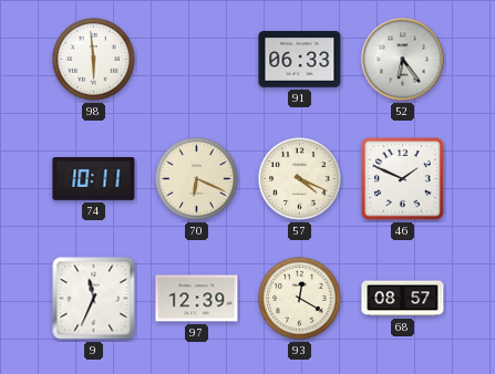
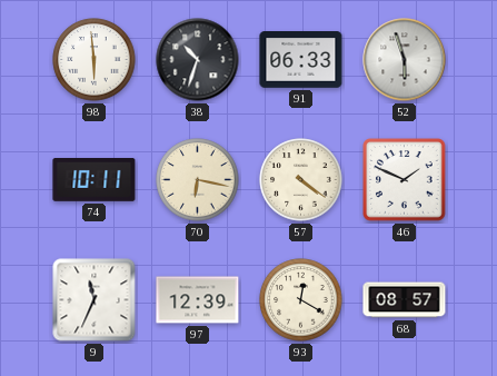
38: none -> 10:33 (198, 60)
52: 6:24 -> 5:57 (405, 60)
70: 6:19 -> 6:17 (198, 180)
57: 4:19 -> 4:21 (301, 180)
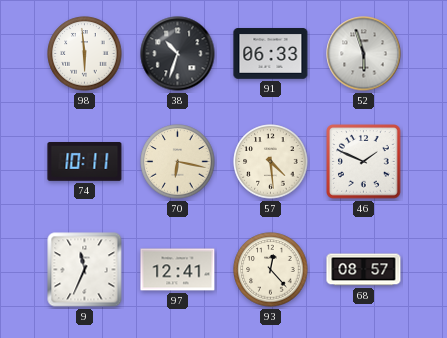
57: 4:21 -> 4:29 (271, 162)
97: 12:39 -> 12:41 (178, 270)
93: 12:20 -> 12:23 (271, 270)
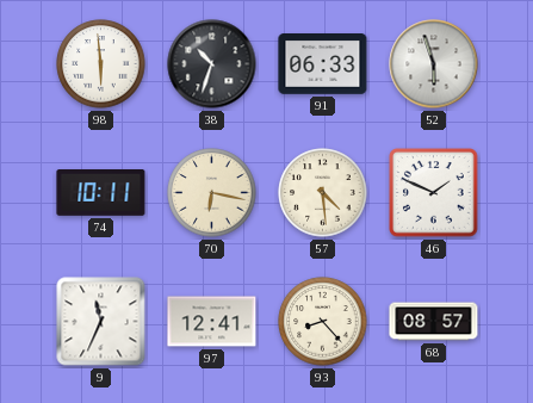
93: 12:23 -> 8:23 (323, 322)
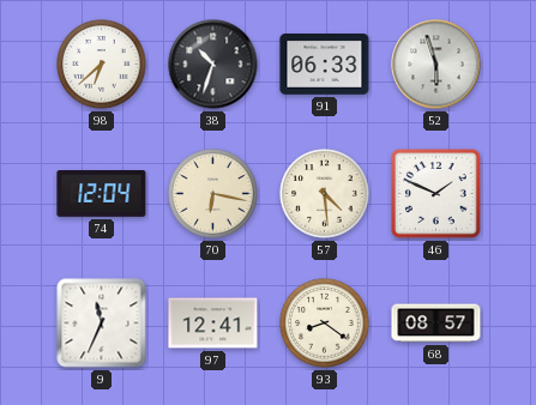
98: 5:59 -> 6:38 (102, 65)
74: 10:11 -> 12:04 (102, 194)
93: 8:23 -> 8:21 (325, 324)
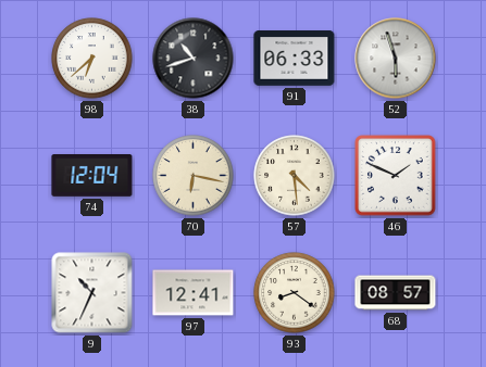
38: 10:33 -> 10:42 (194, 59)
9: 11:34 -> 10:34 (92, 293)
